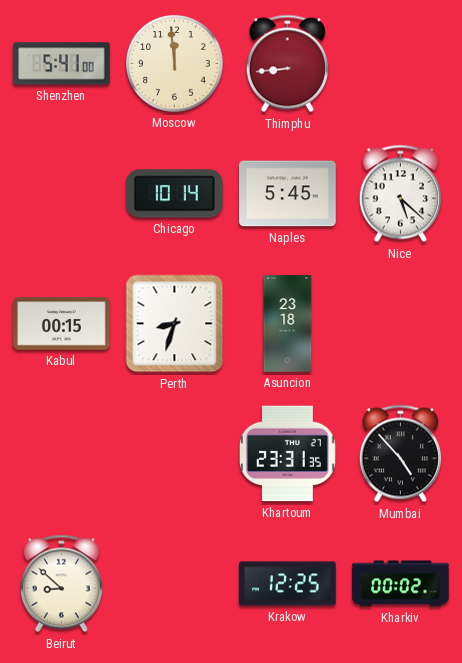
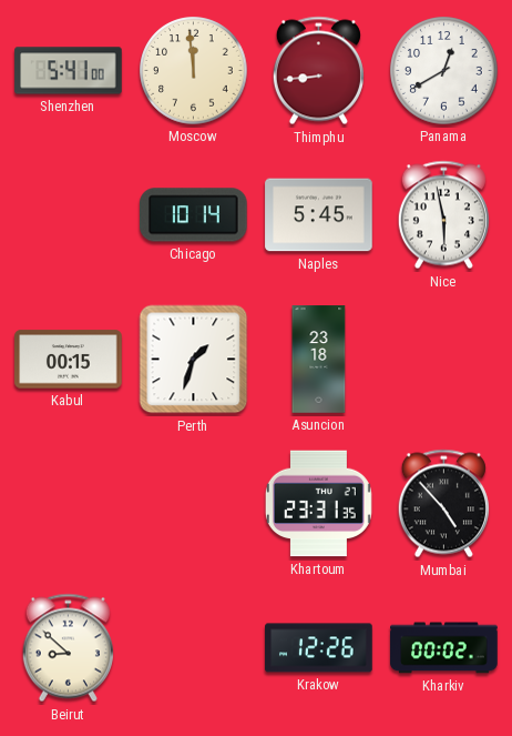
Panama: none -> 12:40 (444, 71)
Nice: 5:22 -> 5:58 (443, 215)
Perth: 8:33 -> 1:33 (194, 360)
Krakow: 12:25 -> 12:26 (319, 648)
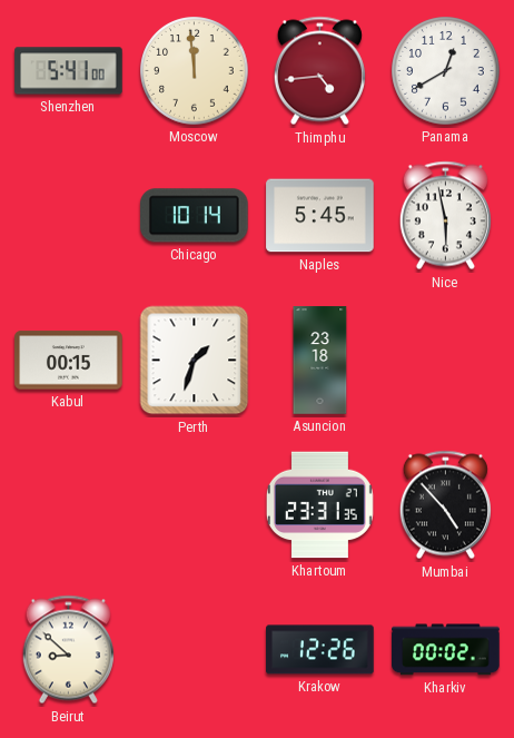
Thimphu: 8:44 -> 4:44 (319, 71)
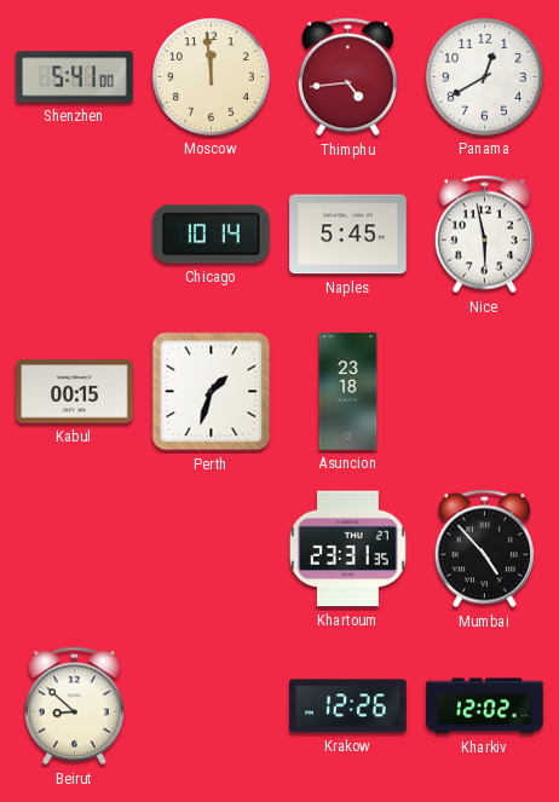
Kharkiv: 00:02 -> 12:02 (485, 706)
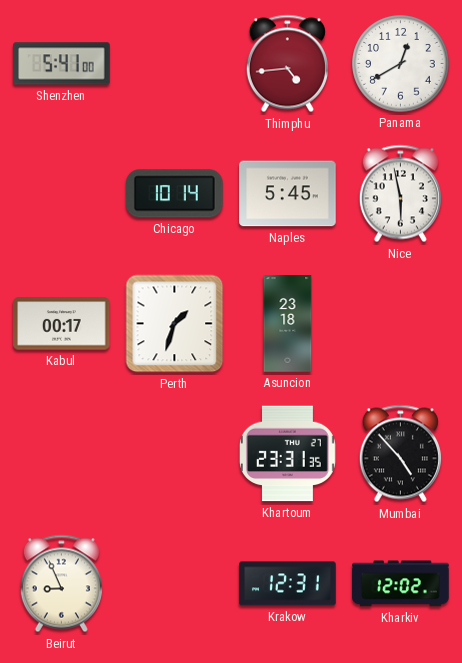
Moscow: 11:59 -> none (212, 77)
Kabul: 00:15 -> 00:17 (62, 324)
Beirut: 8:52 -> 8:56 (61, 584)
Krakow: 12:26 -> 12:31 (288, 584)
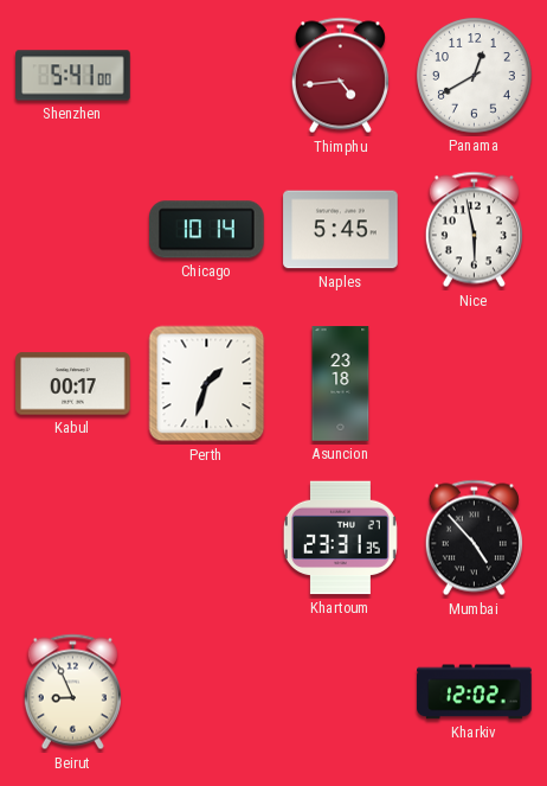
Krakow: 12:31 -> none (288, 584)
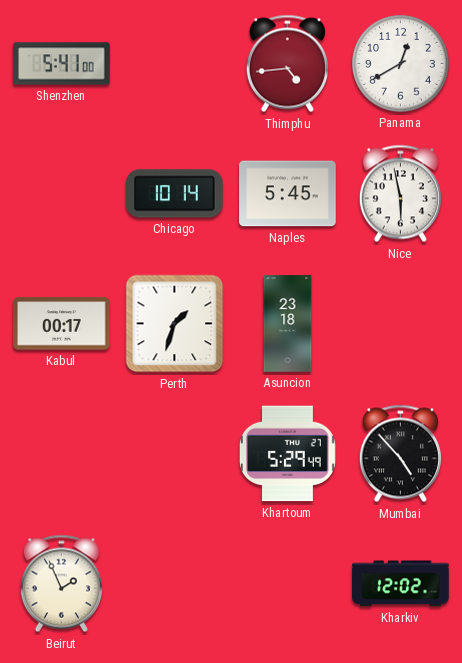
Khartoum: 23:31 -> 5:29 (287, 454)
Beirut: 8:56 -> 1:56 (61, 584)
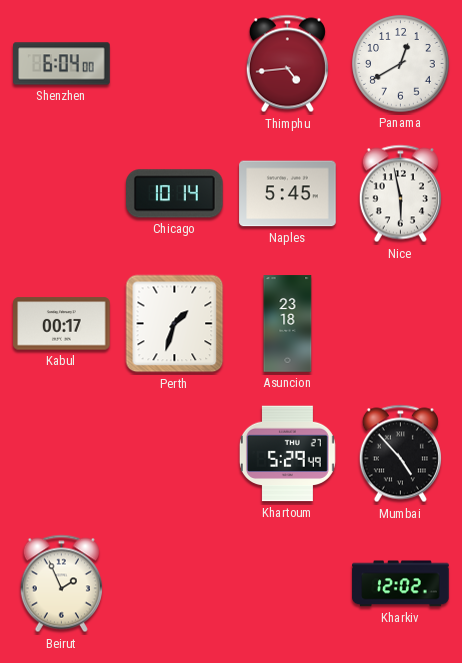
Shenzhen: 5:41 -> 6:04 (62, 64)
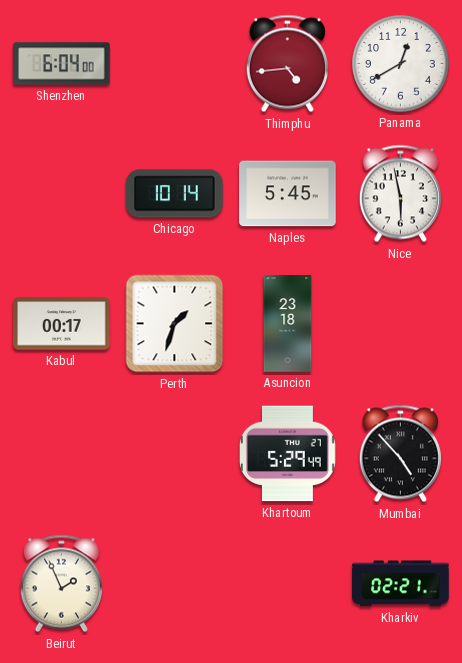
Kharkiv: 12:02 -> 02:21 (401, 584)
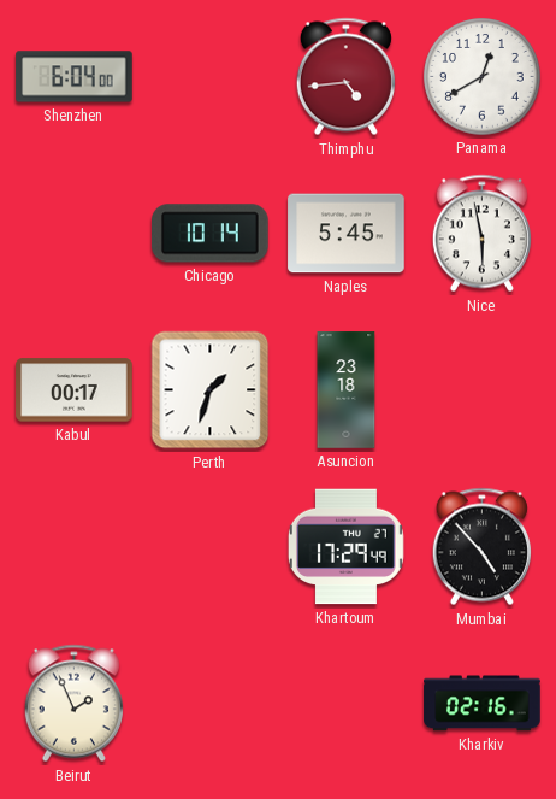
Khartoum: 5:29 -> 17:29 (345, 547)
Kharkiv: 02:21 -> 02:16 (483, 704)
